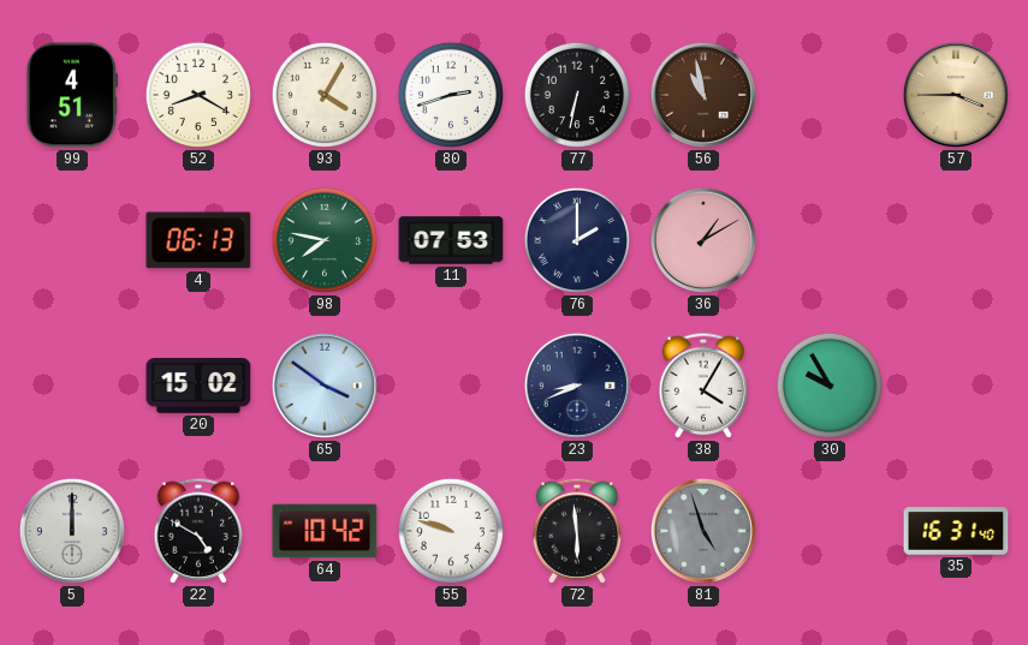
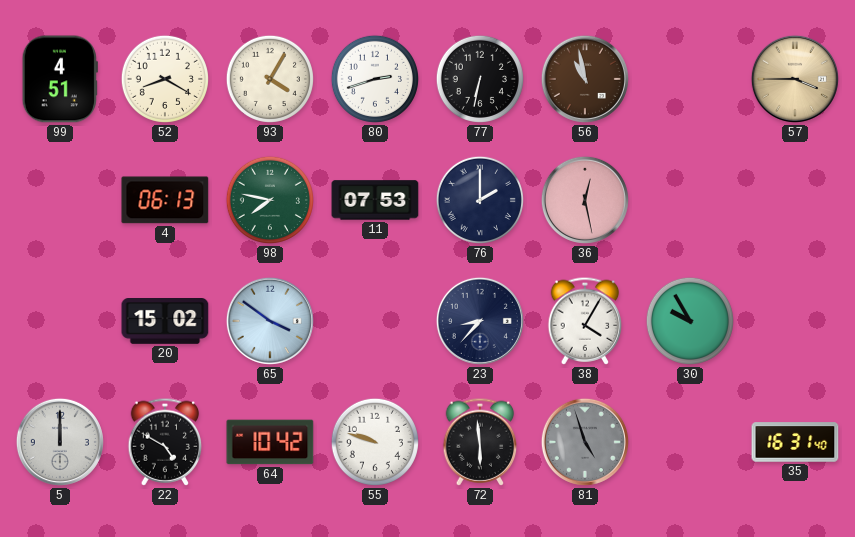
36: 1:10 -> 12:28 (585, 200)
23: 8:41 -> 8:37 (480, 321)
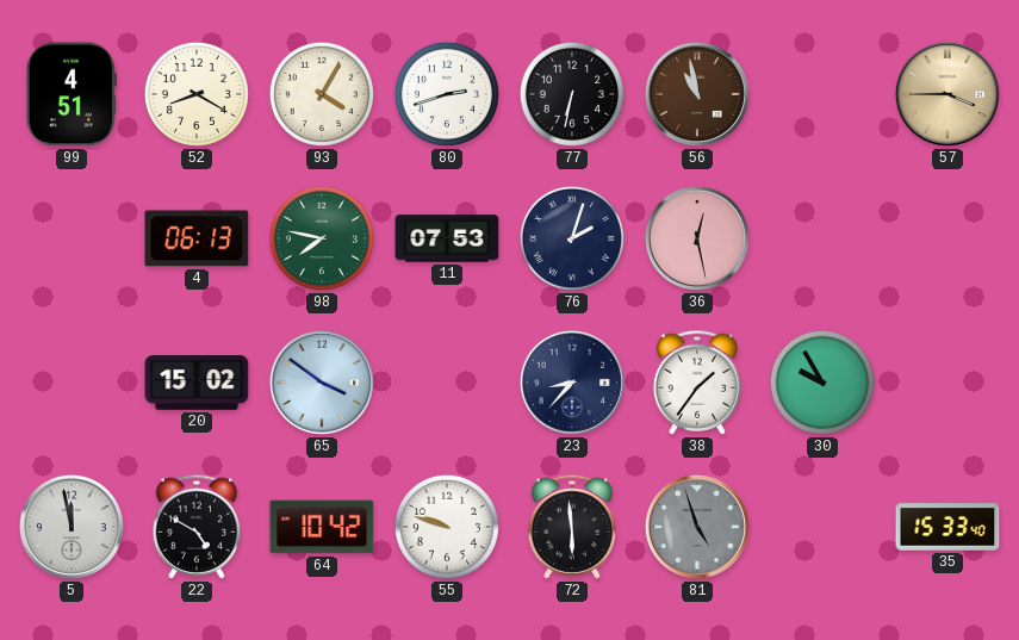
76: 2:00 -> 2:03 (572, 238)
38: 4:05 -> 1:36 (697, 383)
5: 12:00 -> 11:58 (72, 527)
35: 16:31 -> 15:33 (947, 527)
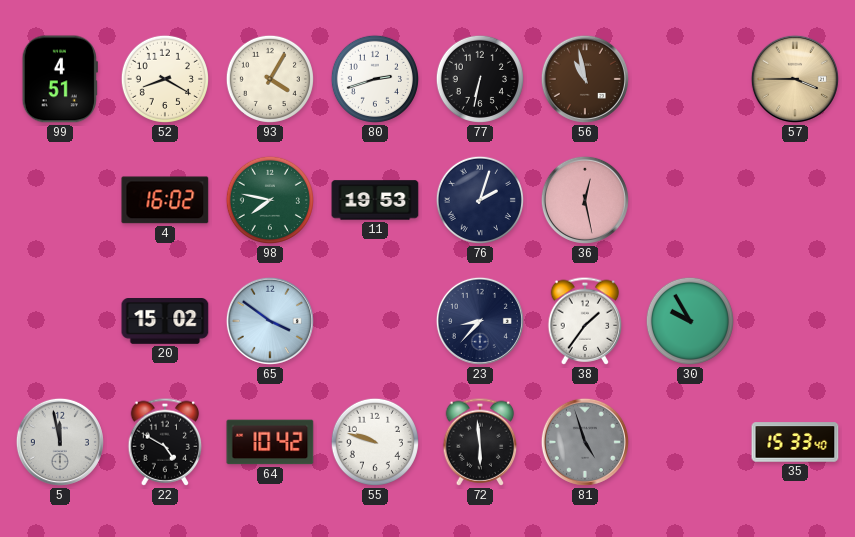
4: 06:13 -> 16:02 (165, 200)
11: 07:53 -> 19:53 (375, 200)
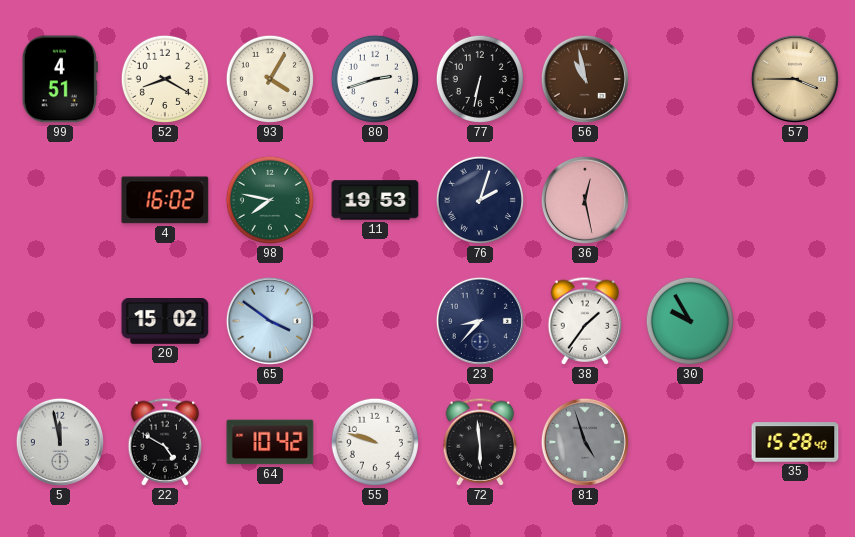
35: 15:33 -> 15:28 (795, 442)
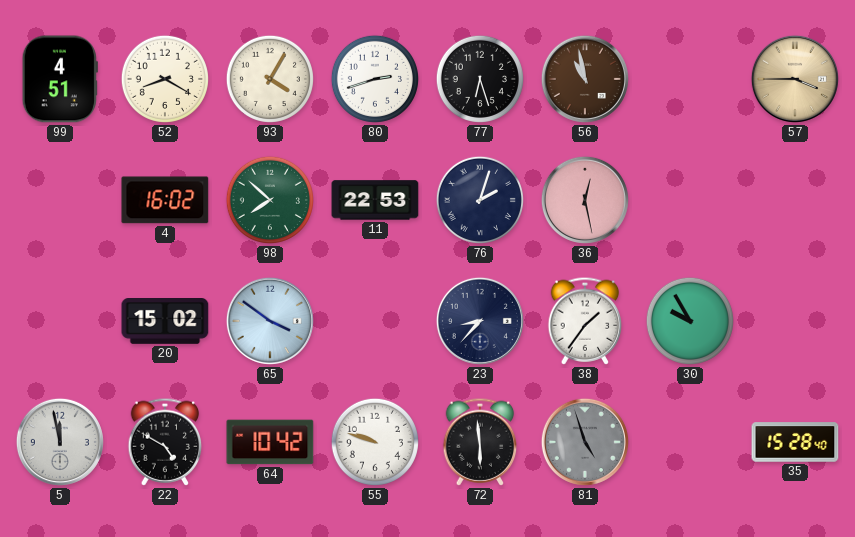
77: 6:32 -> 6:27 (480, 79)
98: 7:47 -> 7:52 (270, 200)
11: 19:53 -> 22:53 (375, 200)
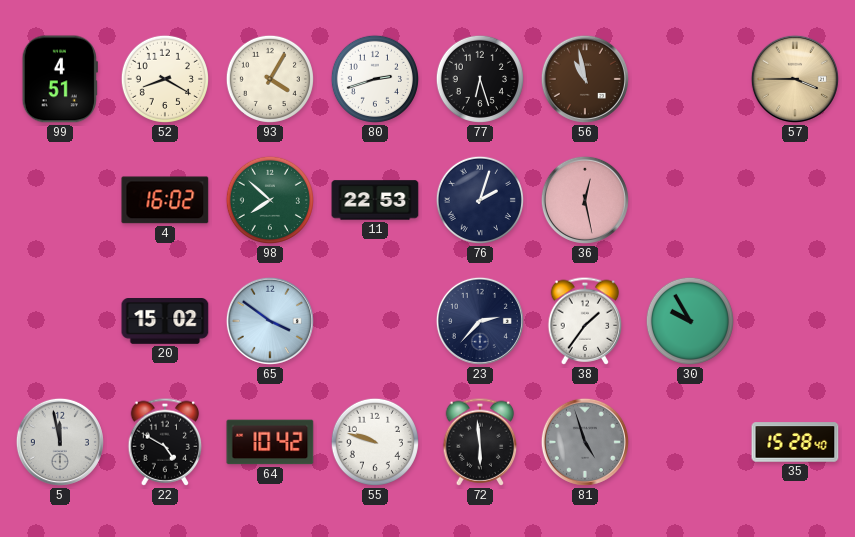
23: 8:37 -> 2:37 (480, 321)
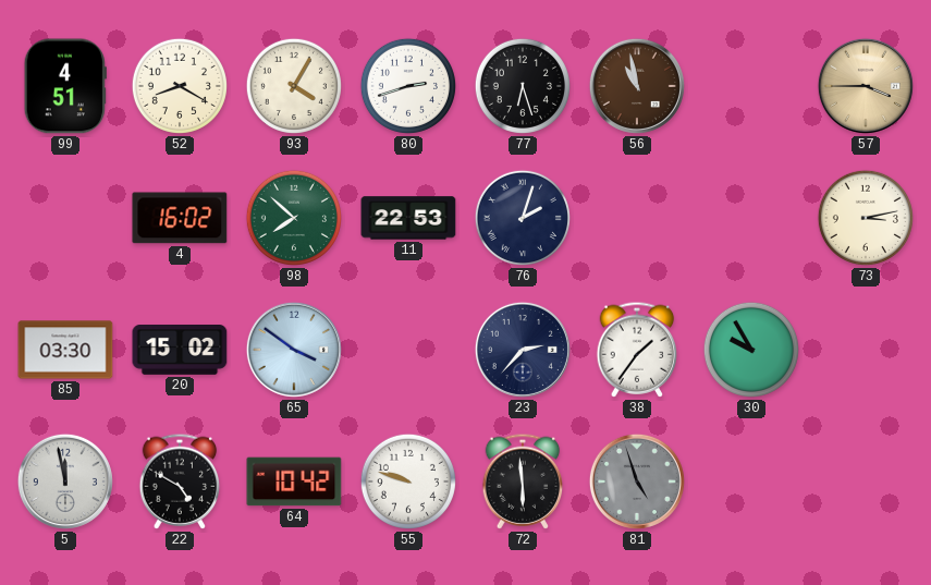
36: 12:28 -> none (585, 200)
73: none -> 3:13 (866, 218)
85: none -> 03:30 (65, 350)
35: 15:28 -> none (795, 442)
